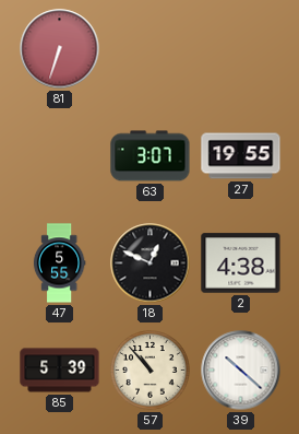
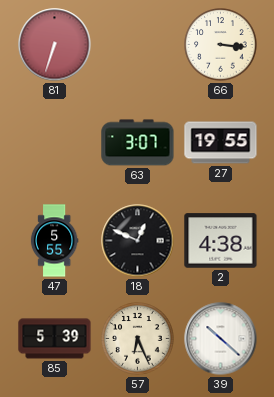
66: none -> 3:16 (221, 45)
57: 10:53 -> 6:26 (138, 339)
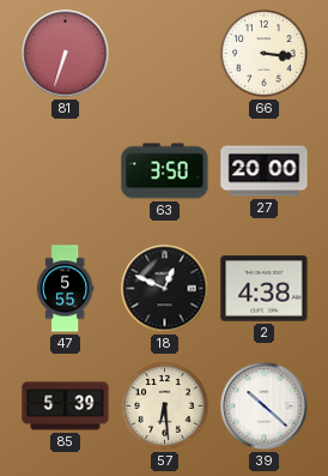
63: 3:07 -> 3:50 (165, 171)
27: 19:55 -> 20:00 (265, 171)
57: 6:26 -> 6:29 (165, 406)
